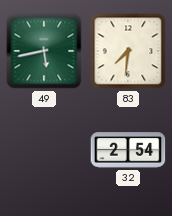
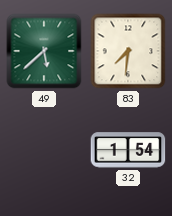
49: 5:43 -> 5:38 (44, 51)
32: 2:54 -> 1:54 (128, 150)
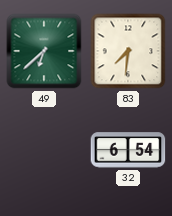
49: 5:38 -> 6:38 (44, 51)
32: 1:54 -> 6:54 (128, 150)
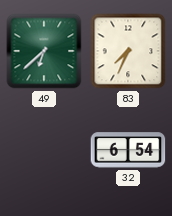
83: 7:31 -> 7:34 (128, 51)
